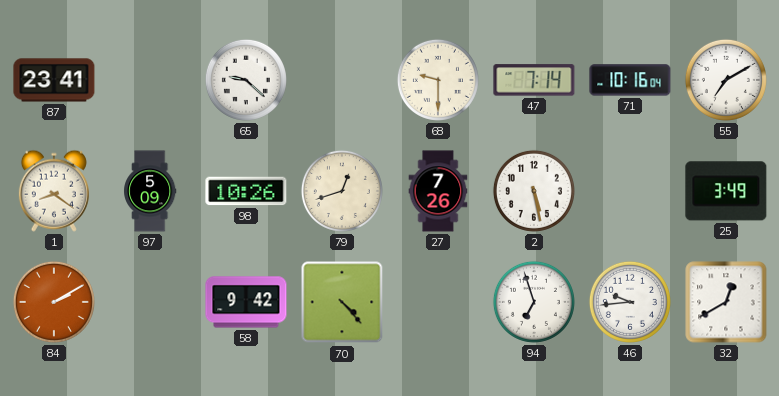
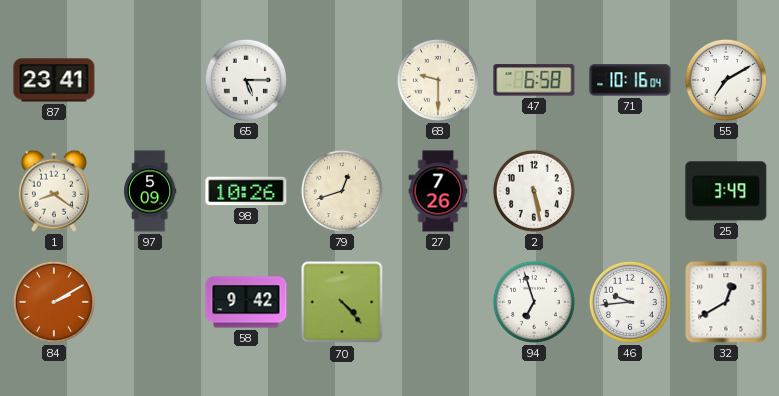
65: 9:22 -> 5:15 (246, 80)
47: 7:14 -> 6:58 (534, 80)
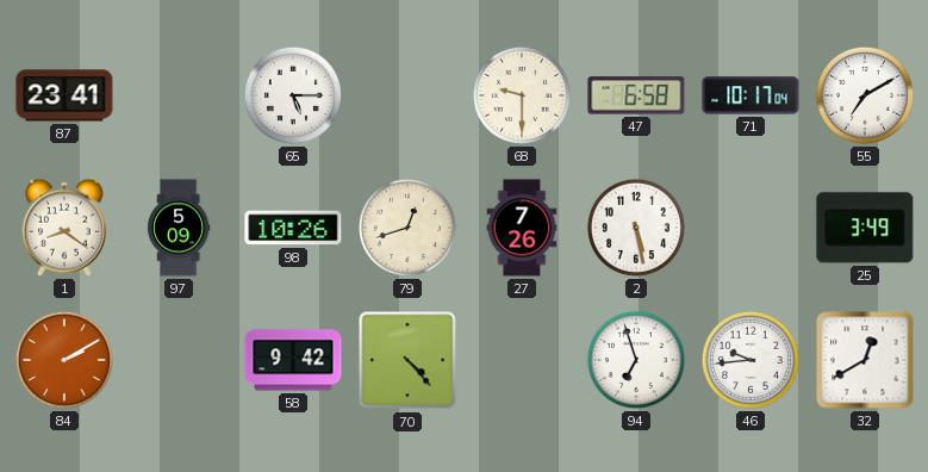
71: 10:16 -> 10:17 (751, 95)
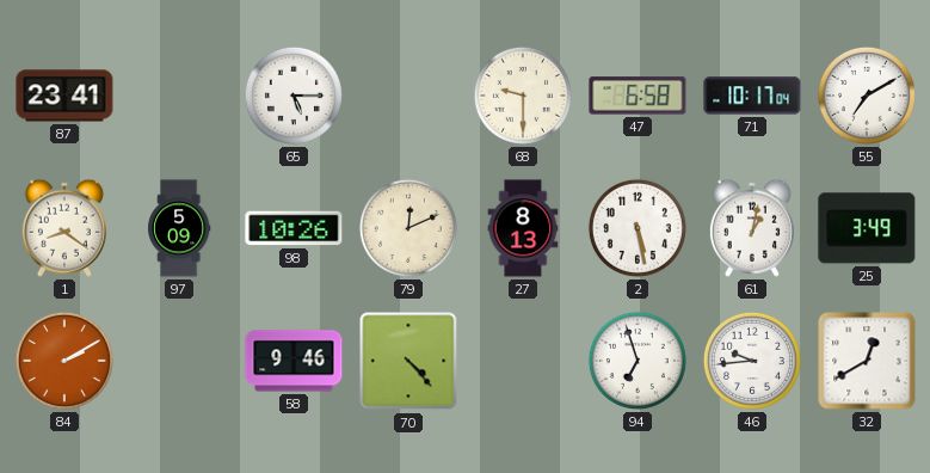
79: 12:42 -> 12:11 (408, 228)
27: 7:26 -> 8:13 (523, 228)
61: none -> 1:02 (752, 228)
58: 9:42 -> 9:46 (294, 361)
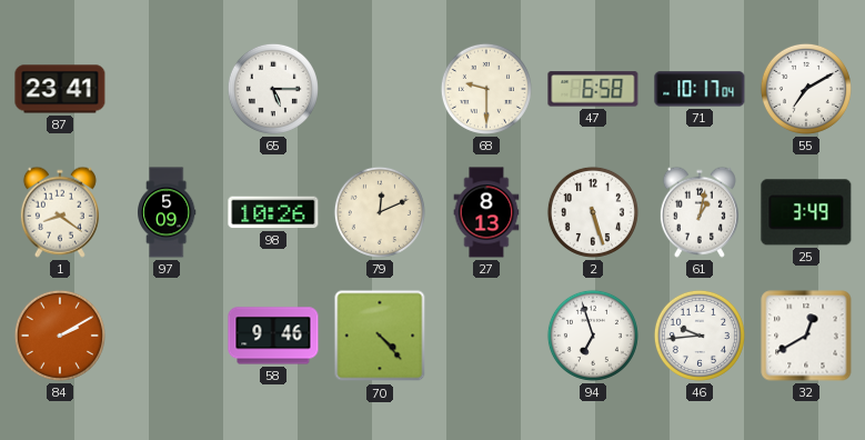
2: 5:28 -> 5:27 (593, 212)
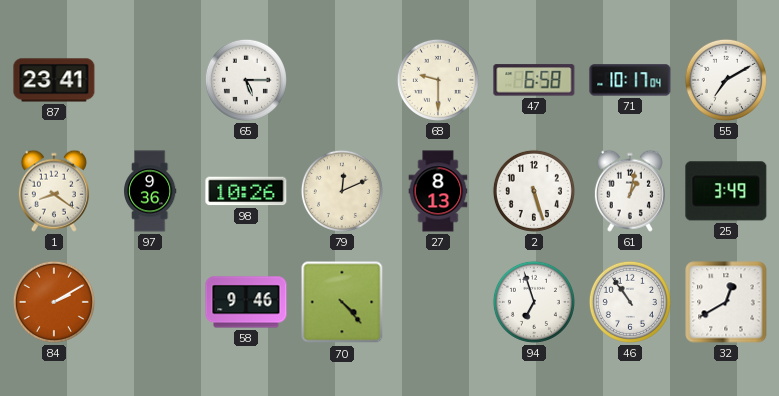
97: 5:09 -> 9:36 (151, 191)
46: 9:44 -> 10:54 (630, 302)
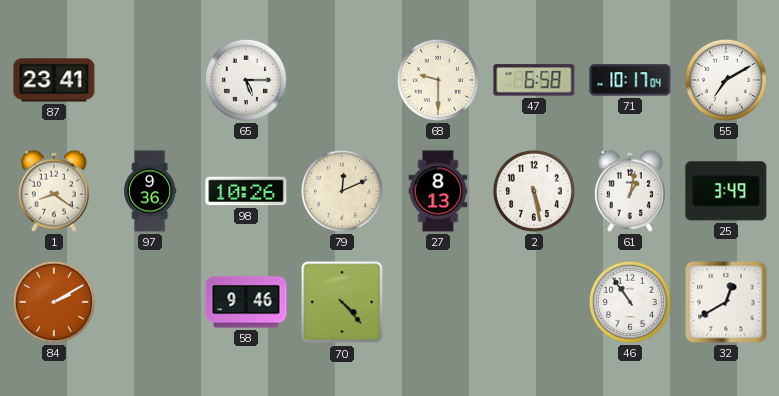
2: 5:27 -> 5:28 (534, 191)
94: 6:57 -> none (534, 302)
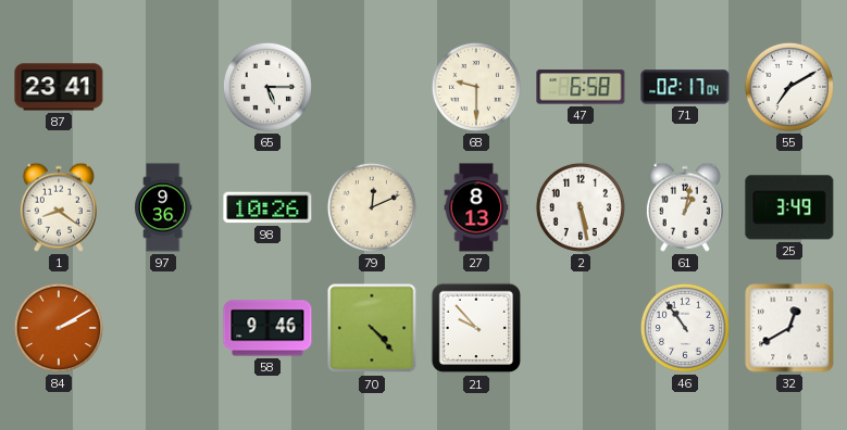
71: 10:17 -> 02:17 (685, 87)
21: none -> 9:53 (476, 328)
